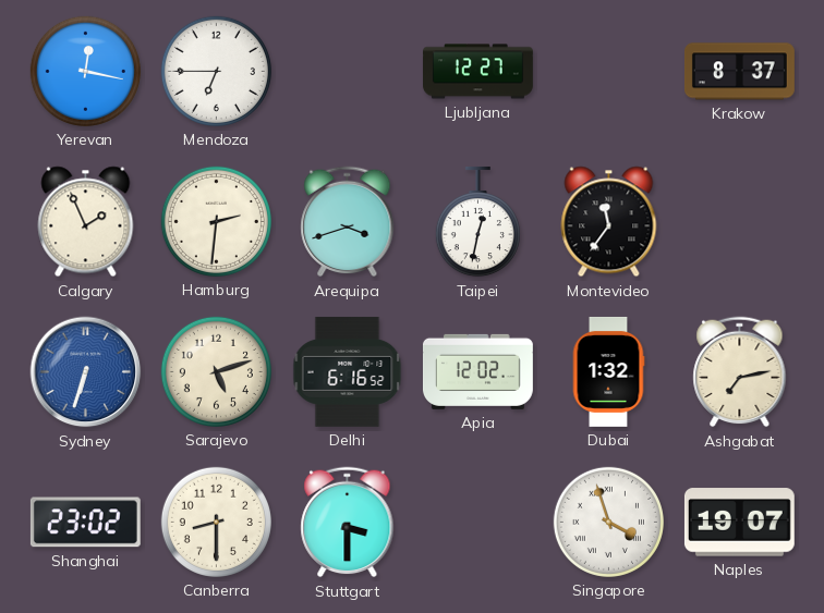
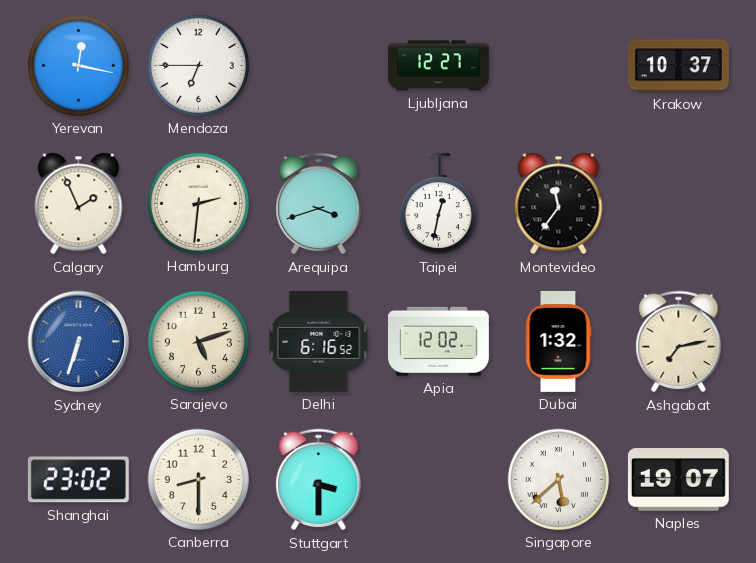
Krakow: 8:37 -> 10:37 (678, 66)
Singapore: 3:57 -> 5:38 (558, 479)
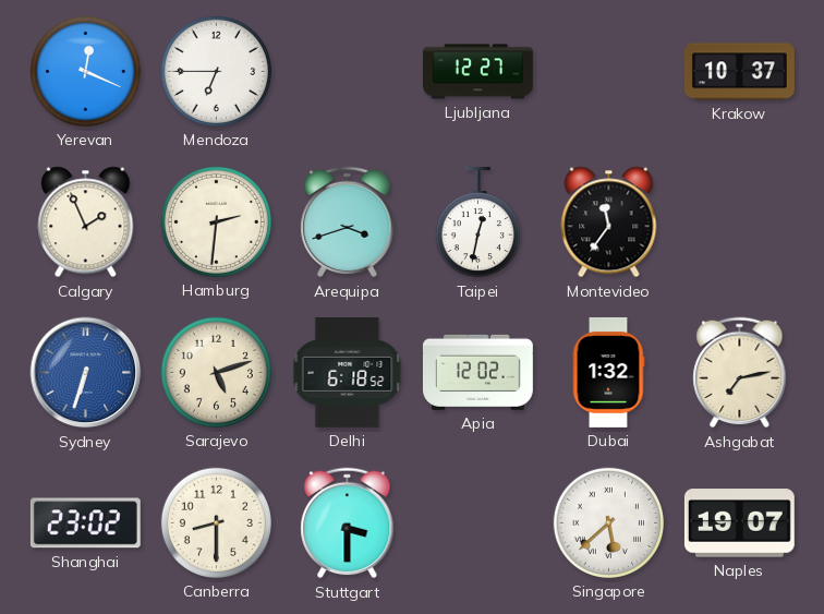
Yerevan: 12:17 -> 12:19 (85, 71)
Delhi: 6:16 -> 6:18 (348, 372)
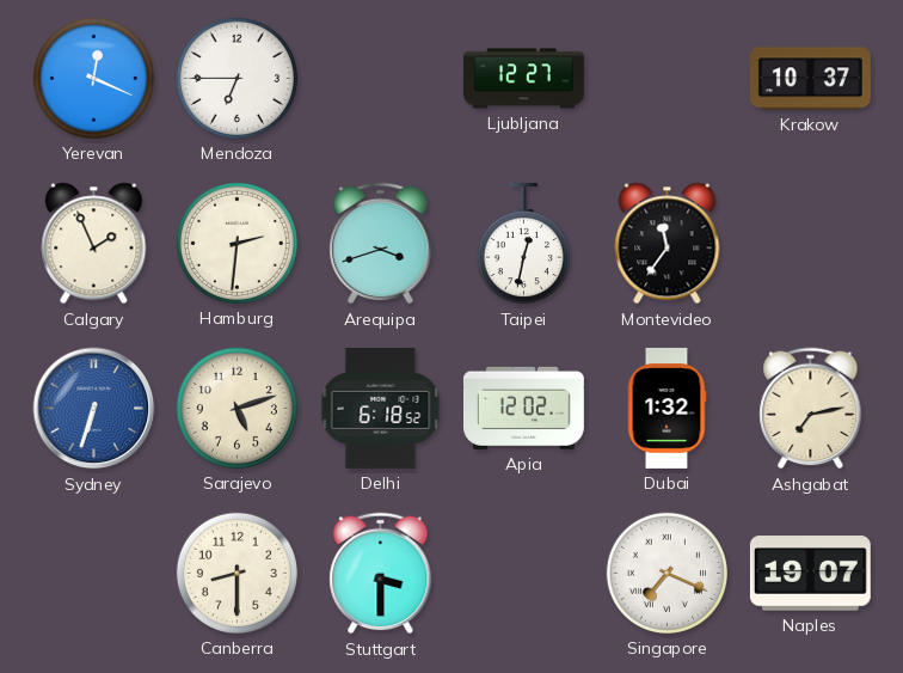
Shanghai: 23:02 -> none (85, 523)
Singapore: 5:38 -> 7:19 (666, 573)
